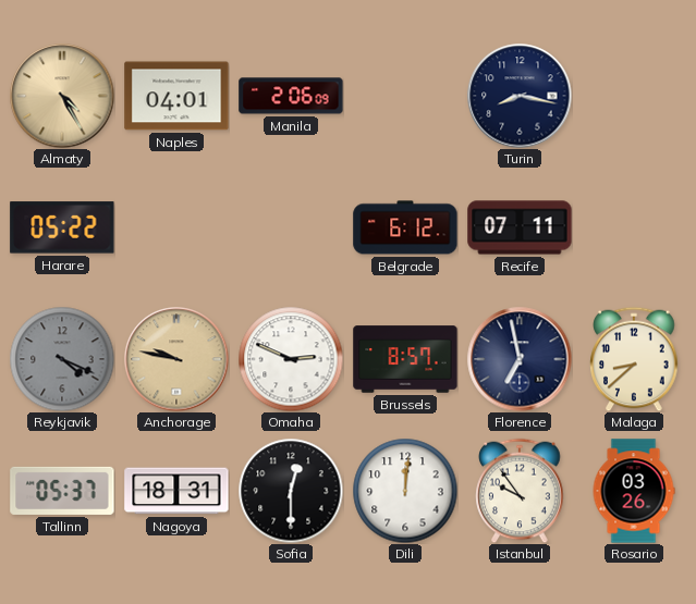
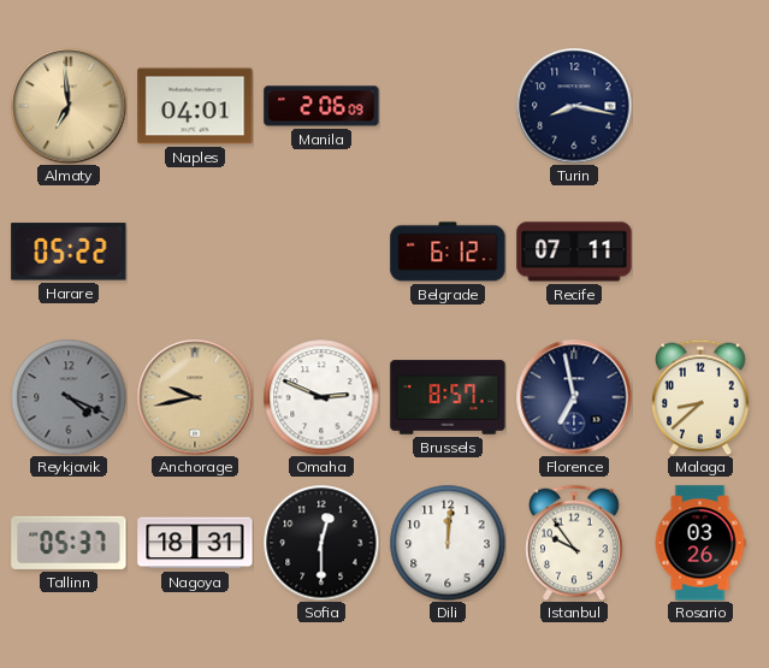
Almaty: 4:25 -> 6:59 (69, 106)
Anchorage: 9:47 -> 9:43 (195, 397)
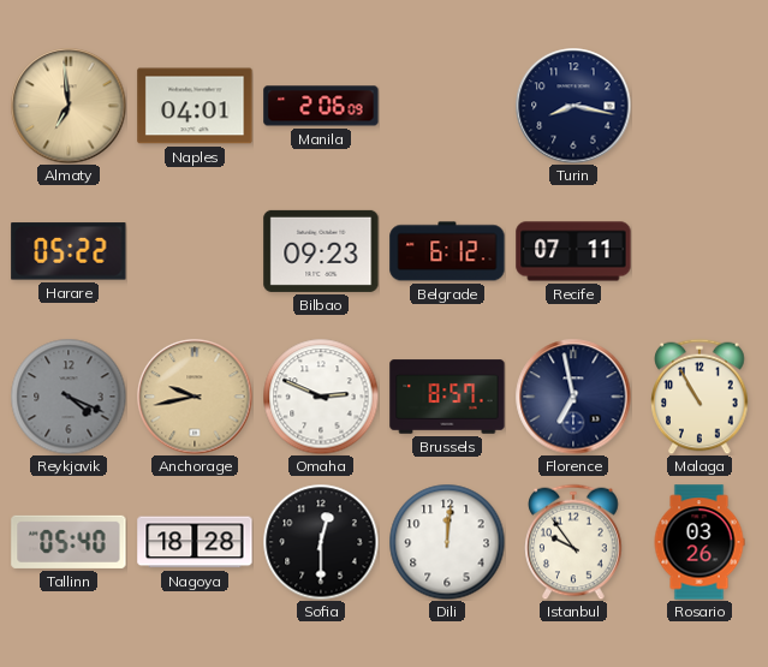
Bilbao: none -> 09:23 (321, 251)
Malaga: 8:38 -> 10:55 (699, 397)
Tallinn: 05:37 -> 05:40 (69, 542)
Nagoya: 18:31 -> 18:28 (195, 542)
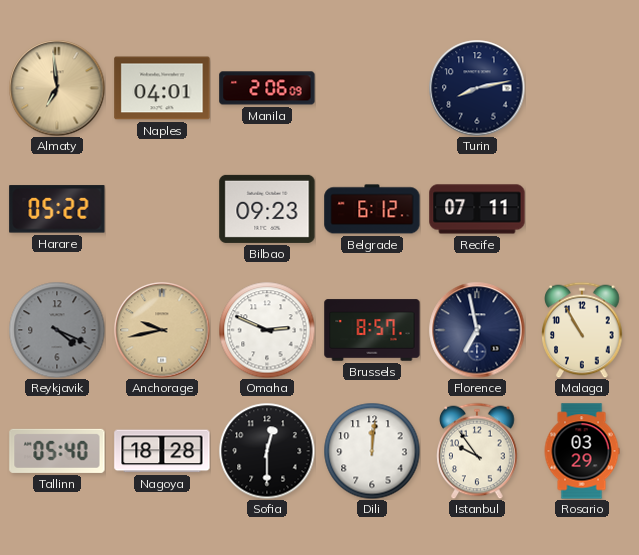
Turin: 8:17 -> 8:13 (477, 88)
Rosario: 03:26 -> 03:29 (582, 451)
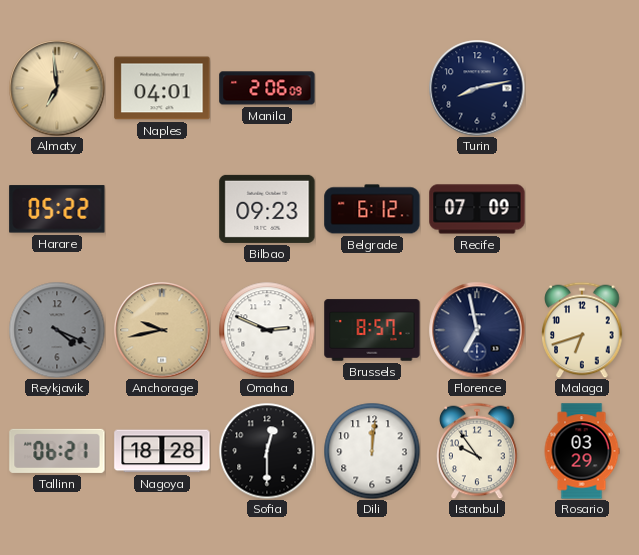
Recife: 07:11 -> 07:09 (477, 209)
Malaga: 10:55 -> 6:42 (582, 330)
Tallinn: 05:40 -> 06:21 (57, 451)
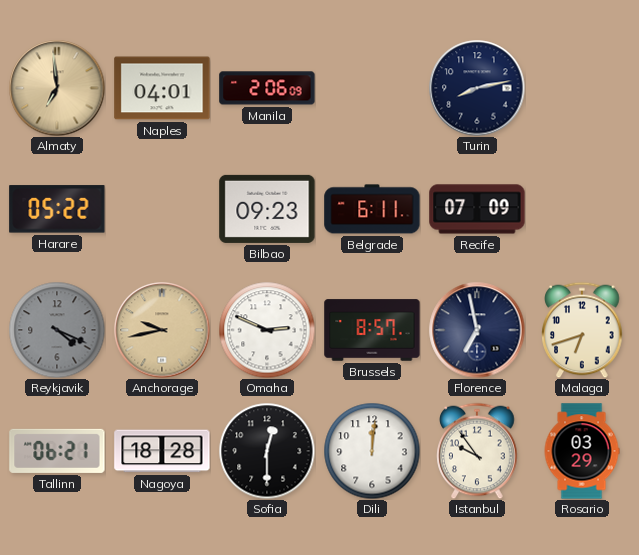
Belgrade: 6:12 -> 6:11 (372, 209)
